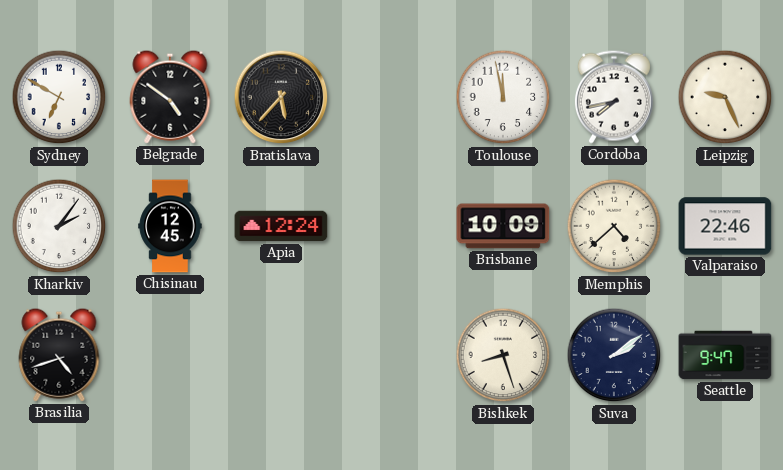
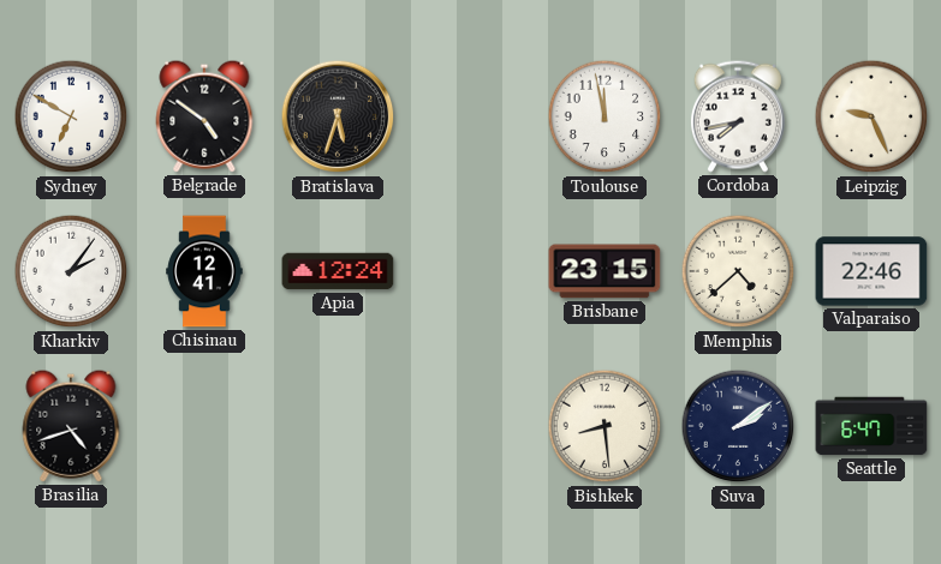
Bratislava: 5:37 -> 5:33 (338, 116)
Chisinau: 12:45 -> 12:41 (204, 271)
Brisbane: 10:09 -> 23:15 (604, 271)
Bishkek: 8:27 -> 8:29 (604, 426)
Seattle: 9:47 -> 6:47 (871, 426)
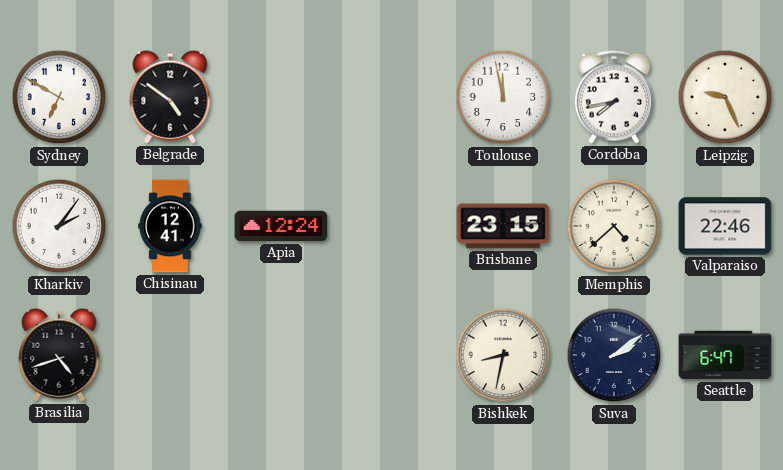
Bratislava: 5:33 -> none (338, 116)
Bishkek: 8:29 -> 8:32 (503, 355)
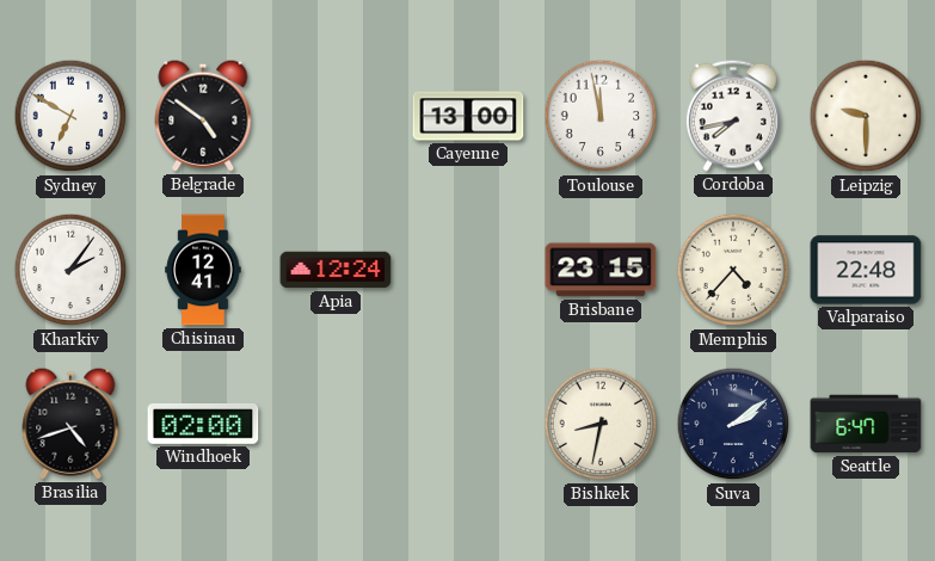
Cayenne: none -> 13:00 (468, 116)
Leipzig: 9:26 -> 9:30 (866, 116)
Memphis: 4:38 -> 4:37 (733, 270)
Valparaiso: 22:46 -> 22:48 (866, 270)
Windhoek: none -> 02:00 (203, 424)
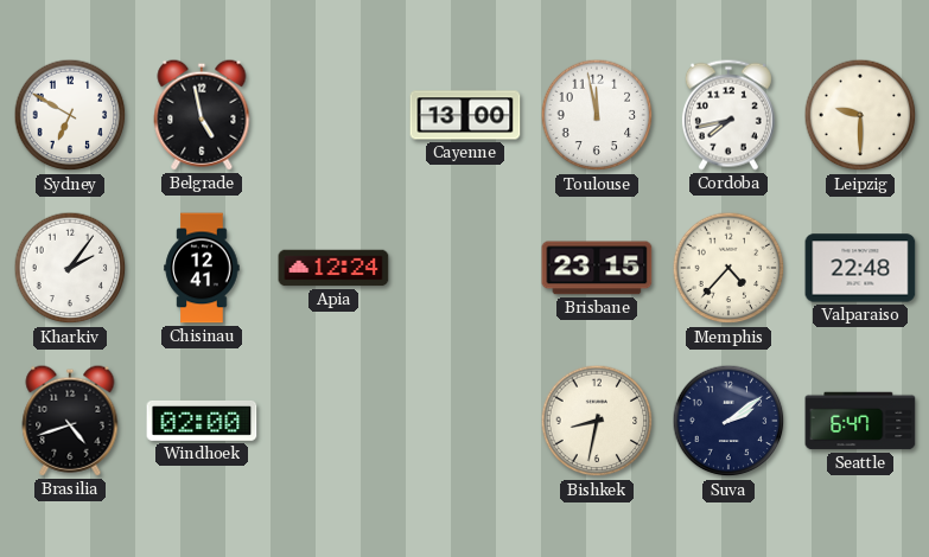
Belgrade: 4:51 -> 4:58 (202, 115)
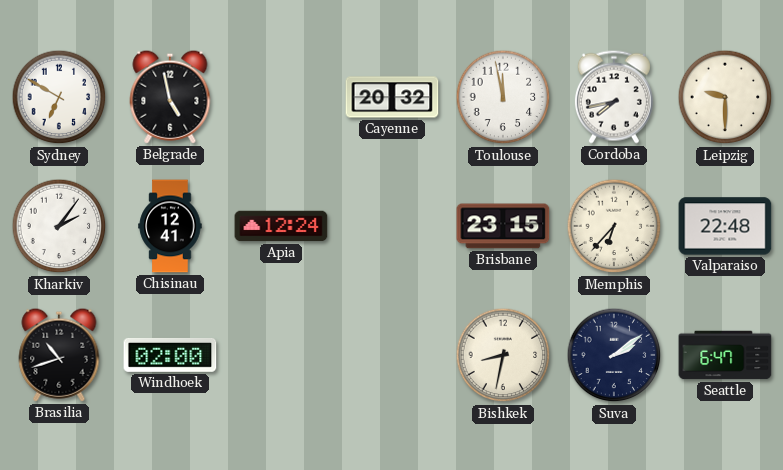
Cayenne: 13:00 -> 20:32 (392, 97)
Memphis: 4:37 -> 6:37 (614, 226)
Brasilia: 4:42 -> 10:42 (59, 355)
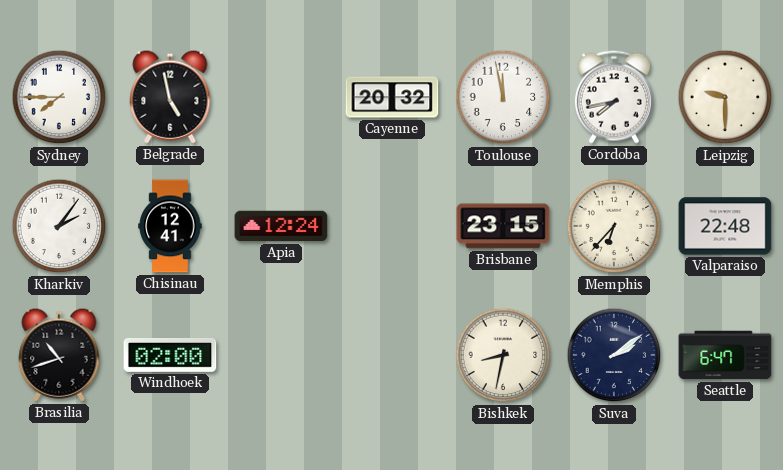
Sydney: 6:50 -> 7:45 (59, 97)
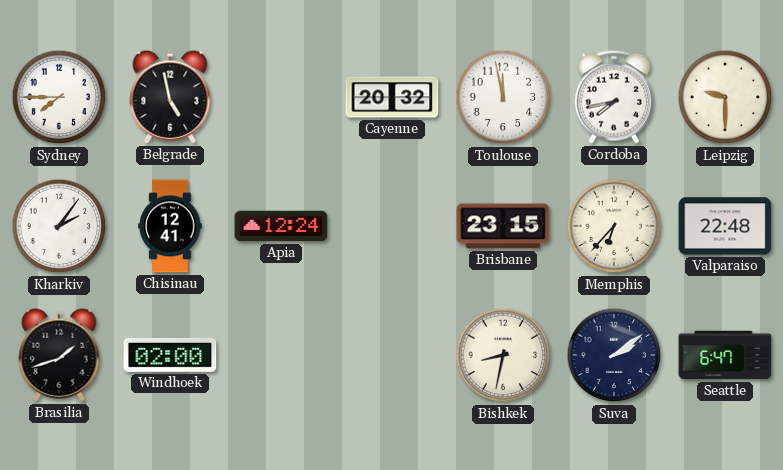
Brasilia: 10:42 -> 1:42 (59, 355)
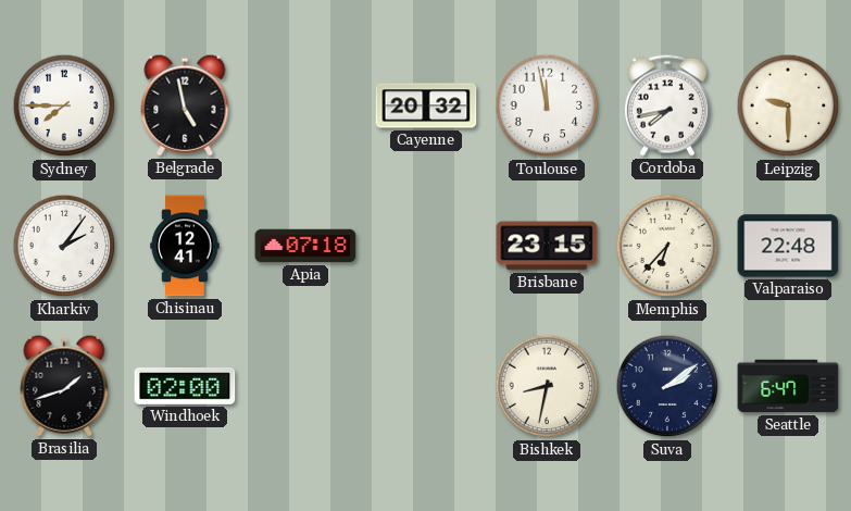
Apia: 12:24 -> 07:18 (305, 246)
